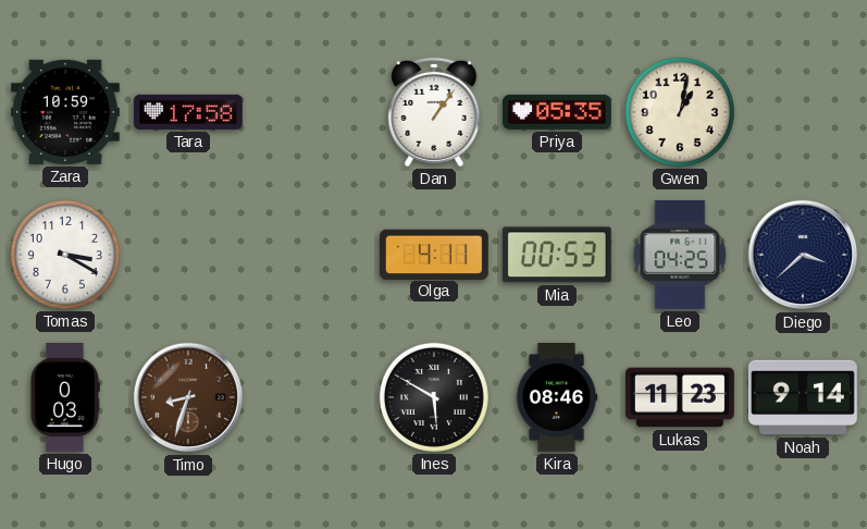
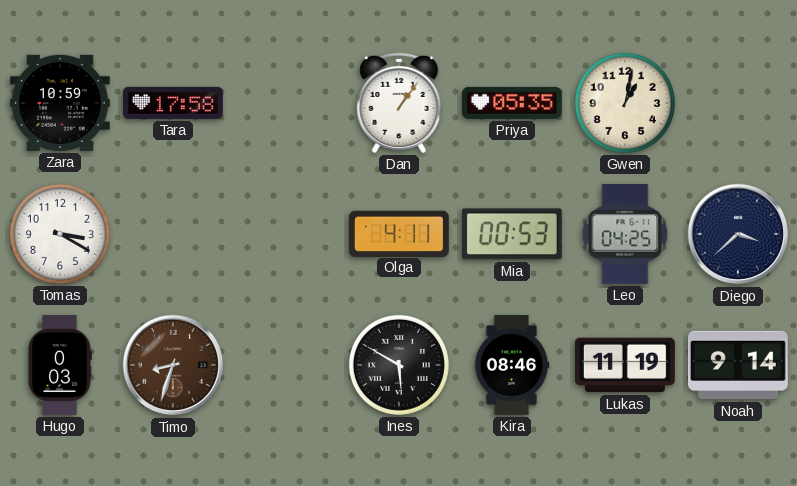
Lukas: 11:23 -> 11:19 (625, 365)
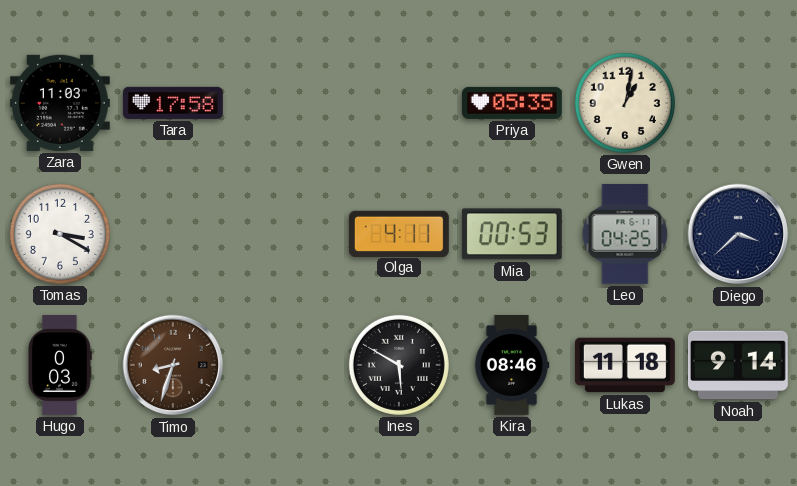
Zara: 10:59 -> 11:03 (60, 103)
Dan: 1:06 -> none (399, 103)
Lukas: 11:19 -> 11:18 (625, 365)
